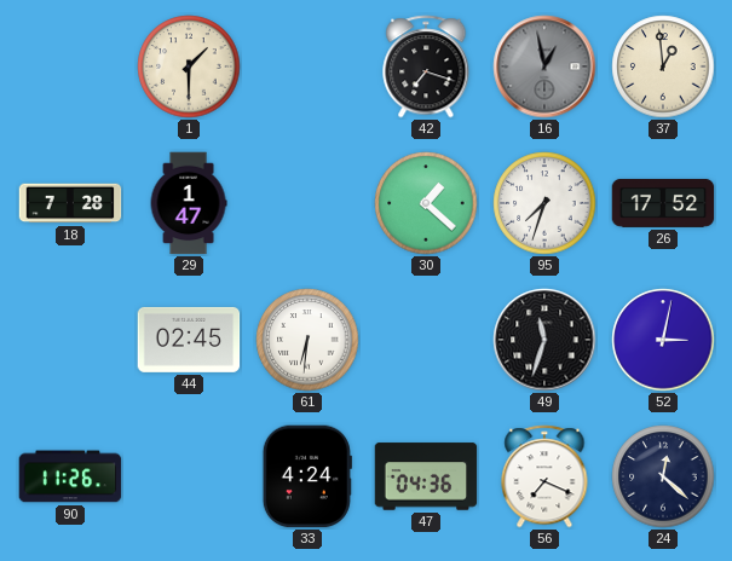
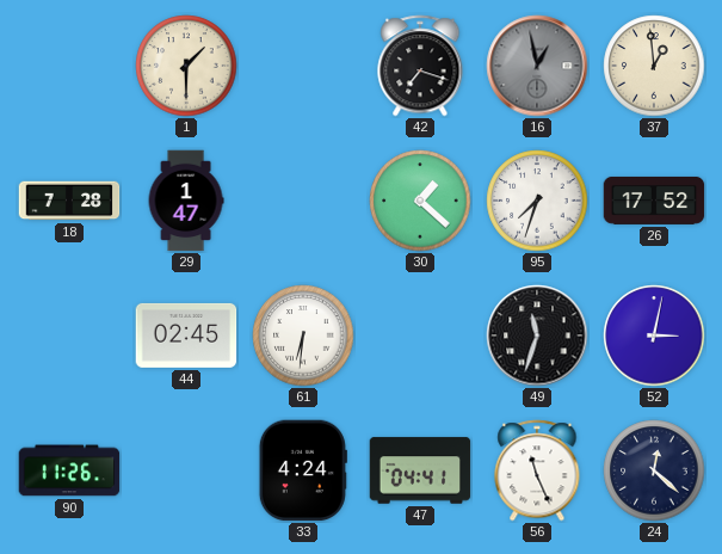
47: 04:36 -> 04:41 (420, 470)
56: 7:19 -> 11:26 (537, 470)
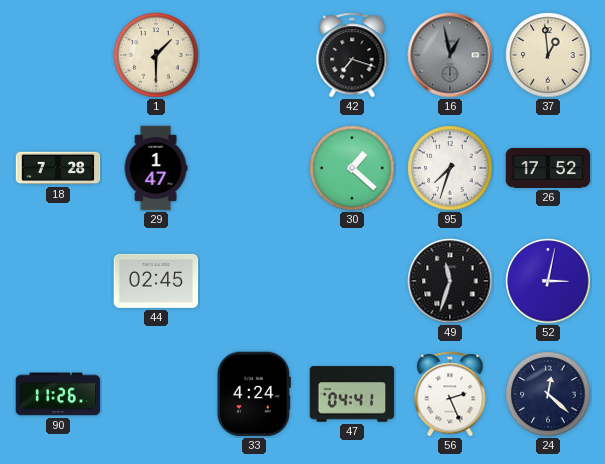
61: 6:31 -> none (303, 336)
56: 11:26 -> 2:26 (450, 394)
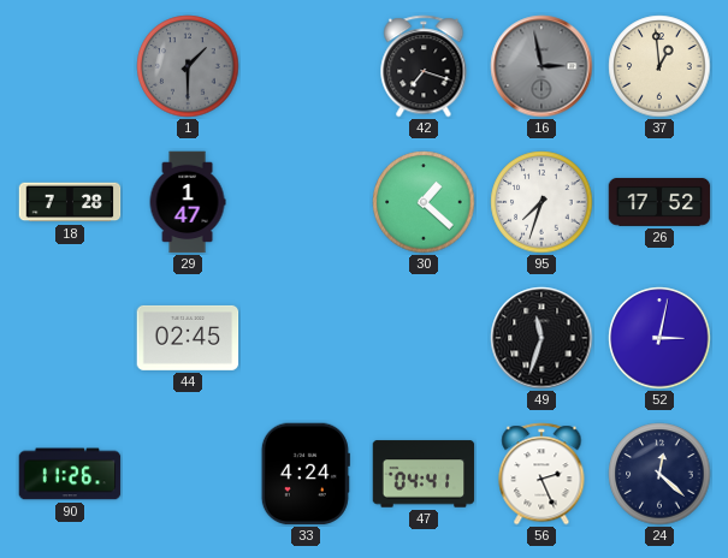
1 dial: cream -> grey (188, 66)
16: 12:58 -> 2:58 (541, 66)
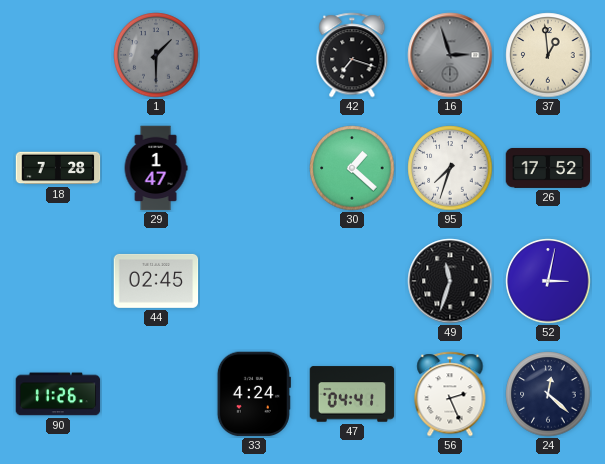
16: 2:58 -> 2:57 (450, 55)
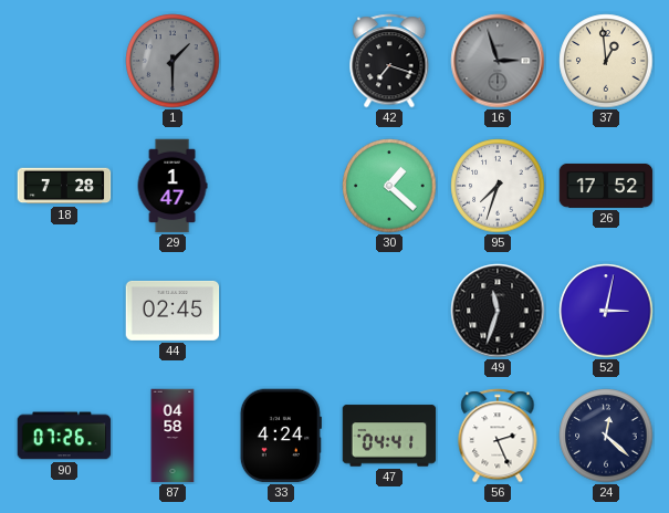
90: 11:26 -> 07:26 (64, 436)
87: none -> 04:58 (173, 436)
